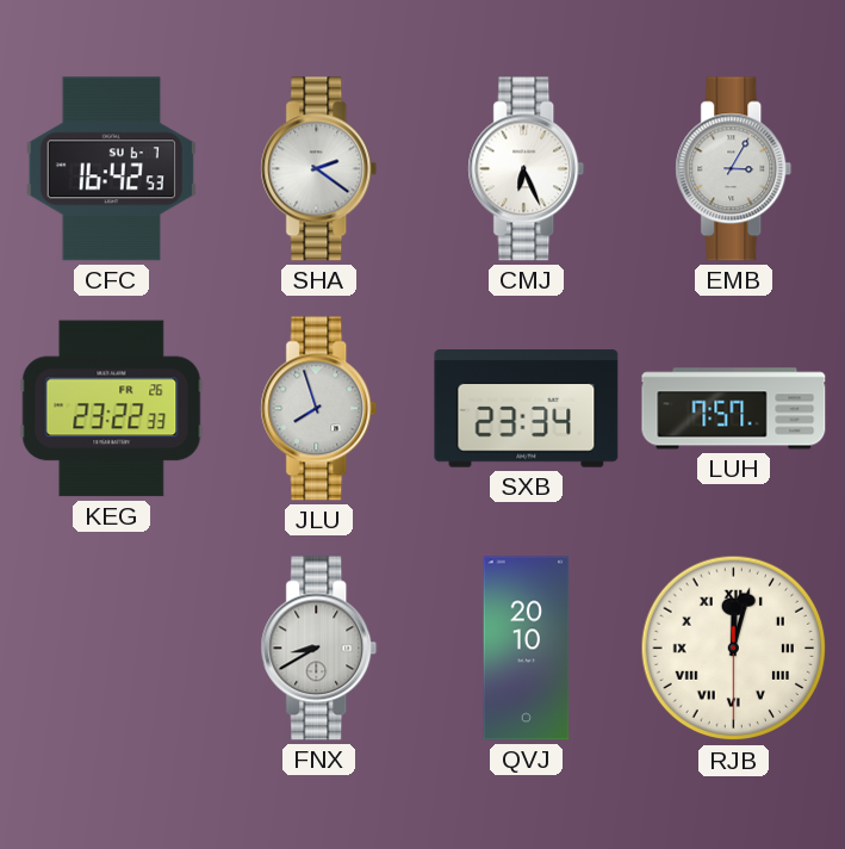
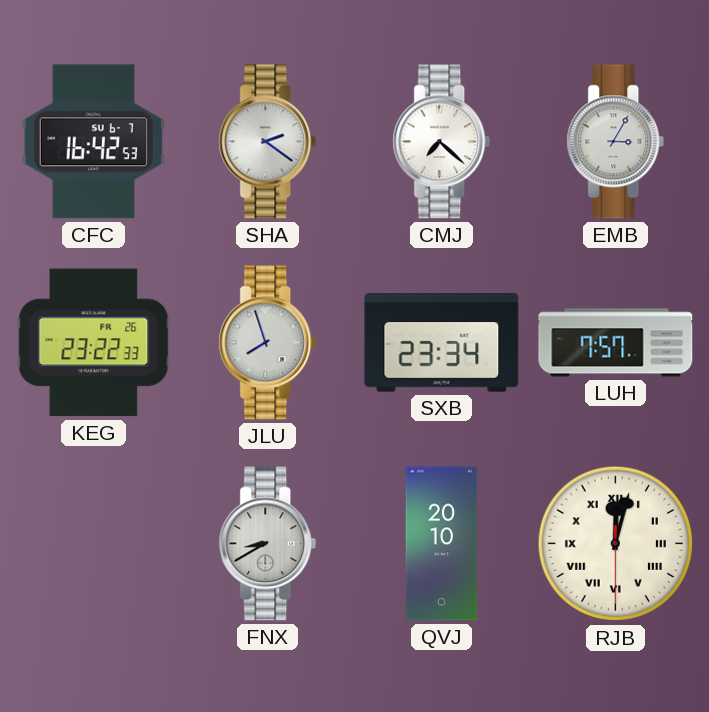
CMJ: 6:26 -> 7:22 (442, 142)
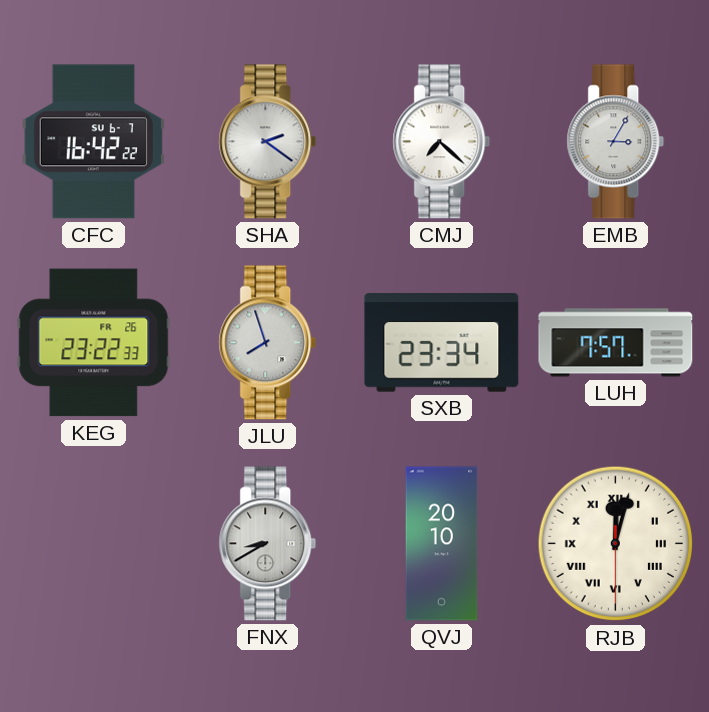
CFC: 16:42:53 -> 16:42:22 (93, 142)
